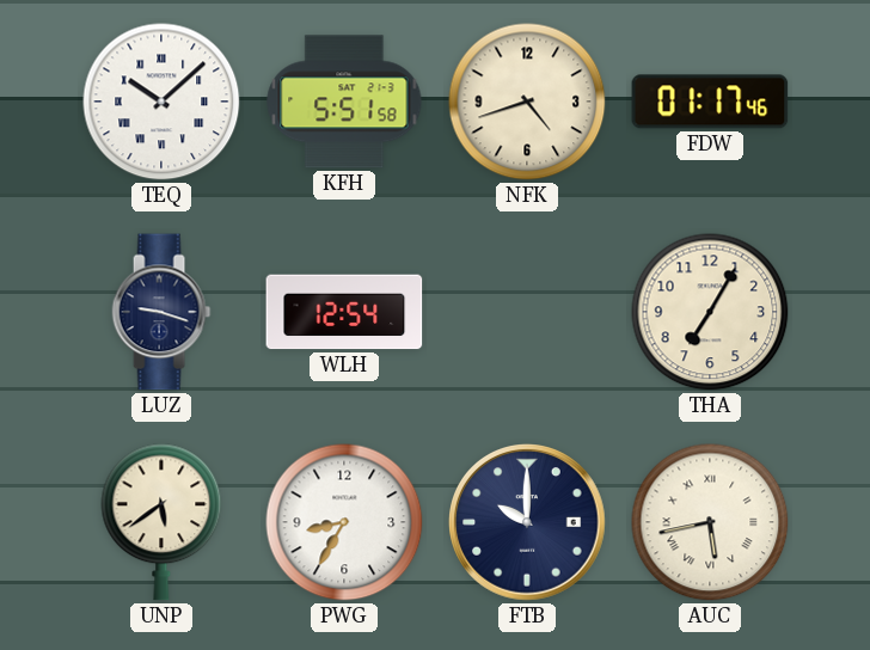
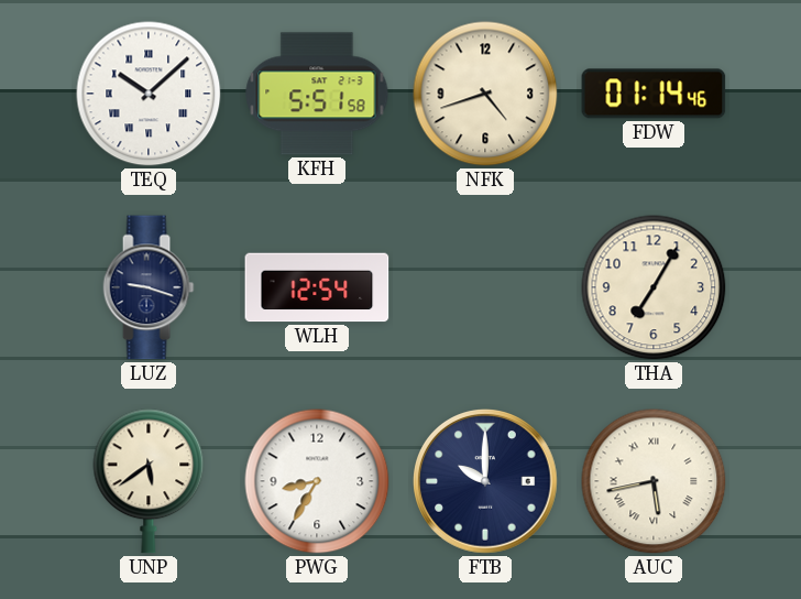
FDW: 01:17 -> 01:14 (654, 94)
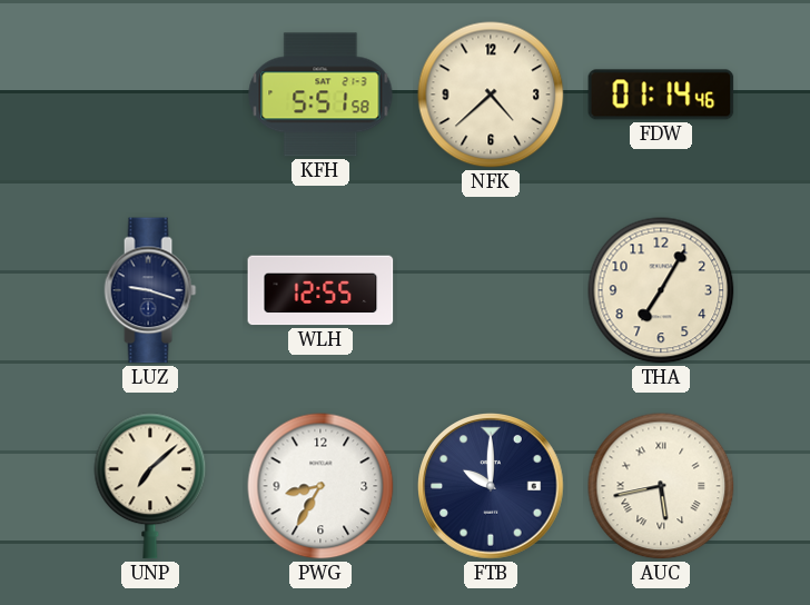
TEQ: 10:08 -> none (149, 94)
NFK: 4:42 -> 4:38 (491, 95)
WLH: 12:54 -> 12:55 (320, 290)
UNP: 5:39 -> 7:08 (150, 486)
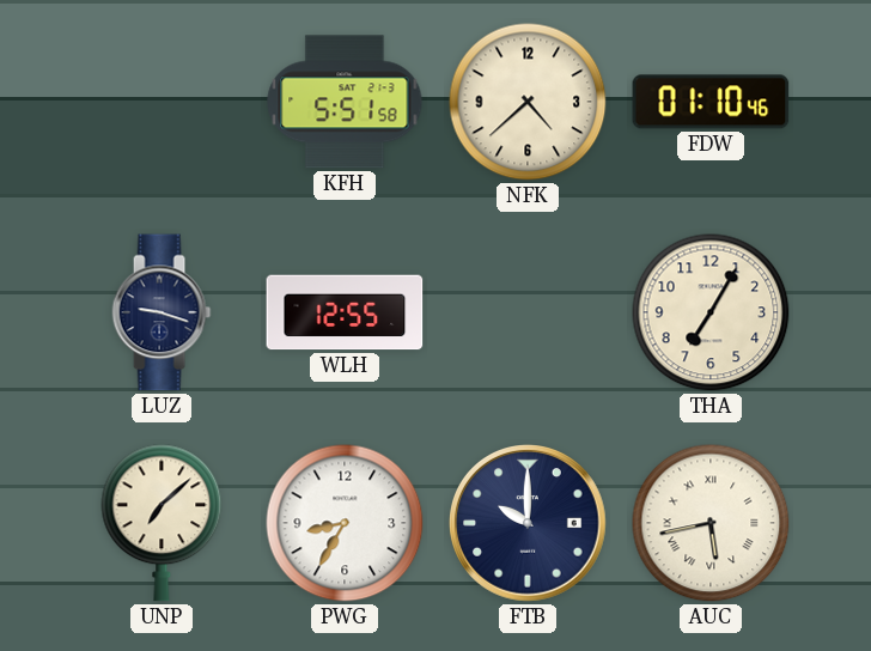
FDW: 01:14 -> 01:10 (711, 102)
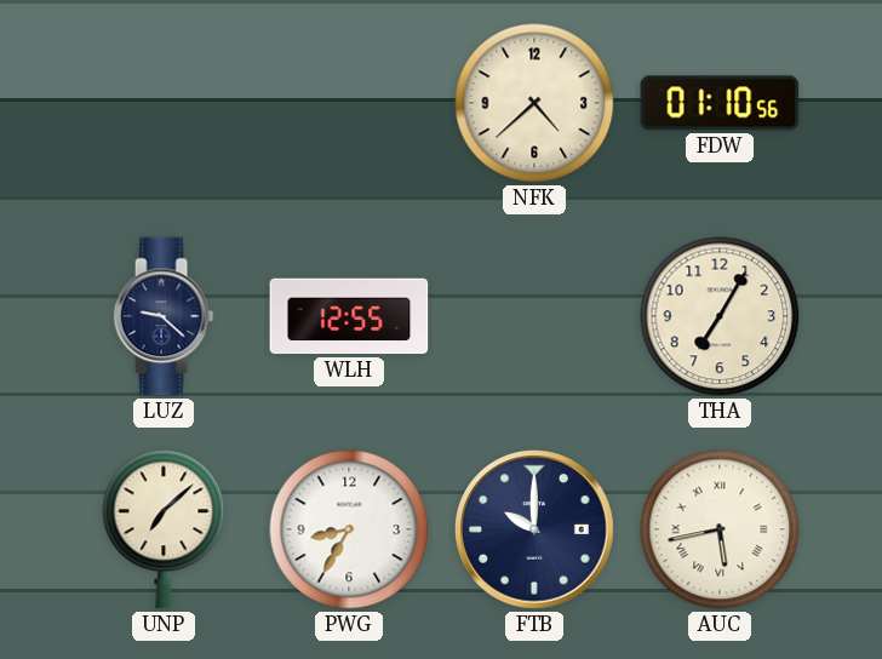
KFH: 5:51 -> none (345, 102)
FDW: 01:10:46 -> 01:10:56 (720, 103)
LUZ: 9:18 -> 9:22 (164, 316)
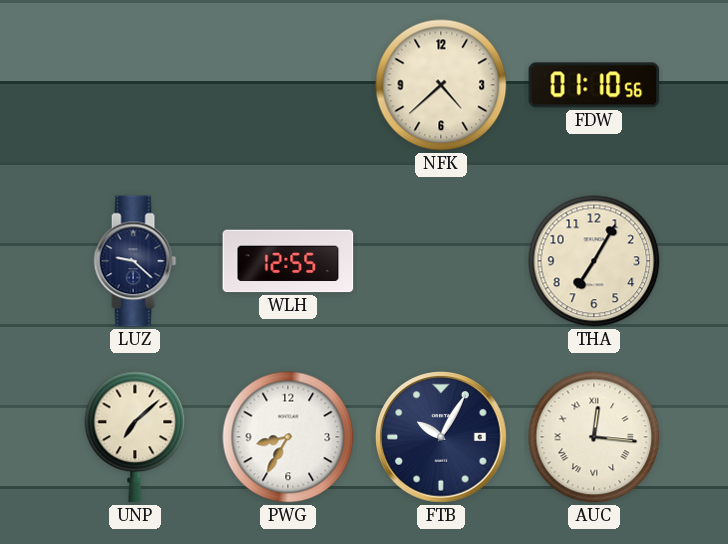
FTB: 10:00 -> 10:05 (441, 437)
AUC: 5:43 -> 12:16 (594, 437)
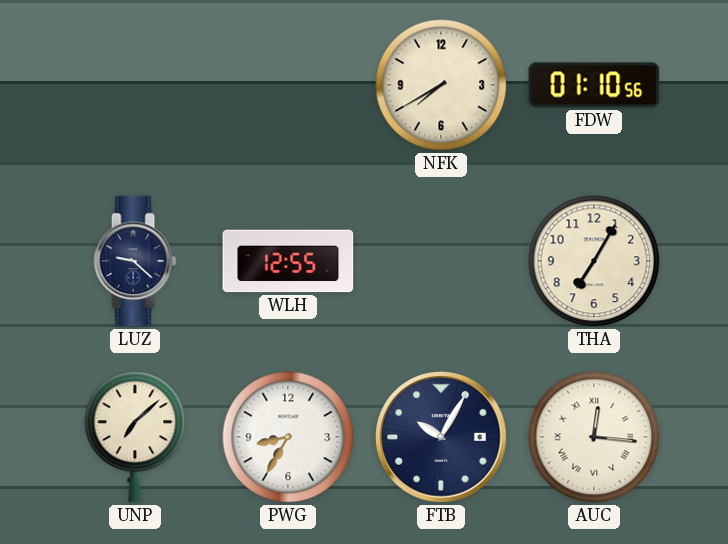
NFK: 4:38 -> 7:40 (441, 85)
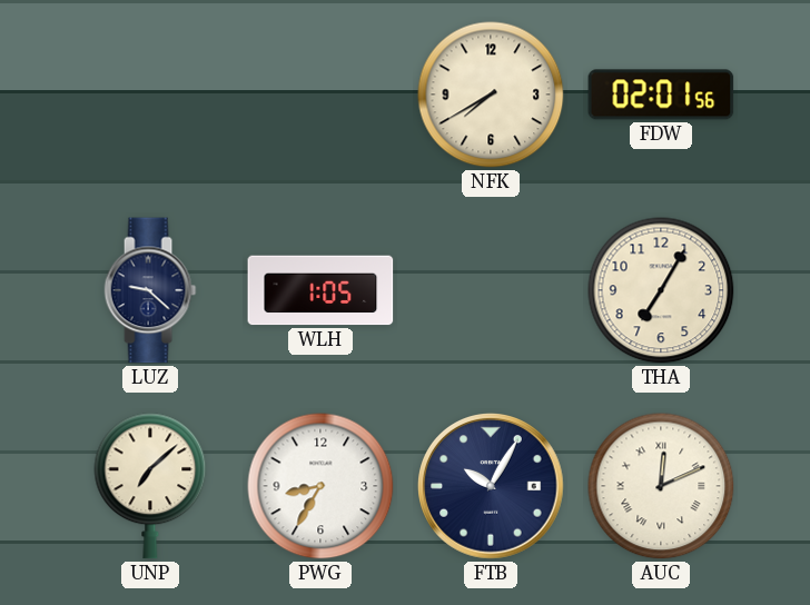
FDW: 01:10 -> 02:01 (661, 95)
WLH: 12:55 -> 1:05 (320, 290)
AUC: 12:16 -> 12:11 (661, 486)
